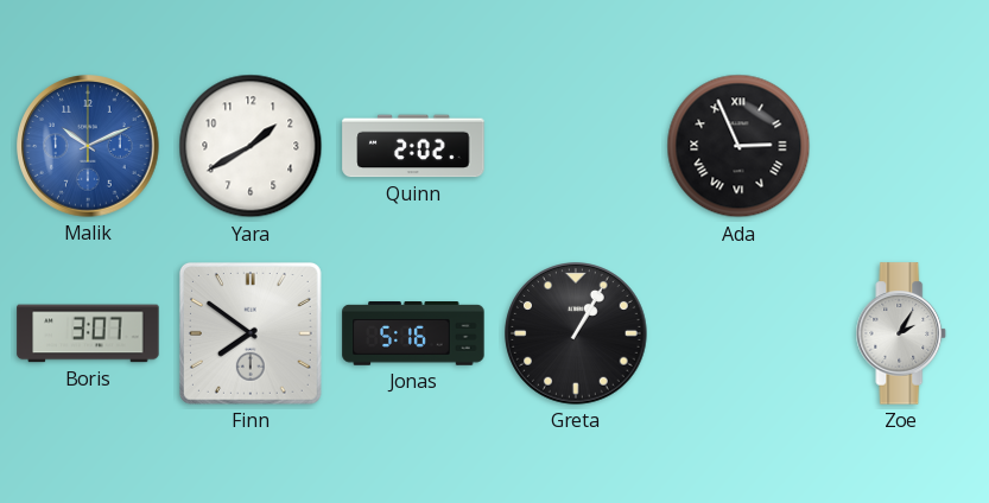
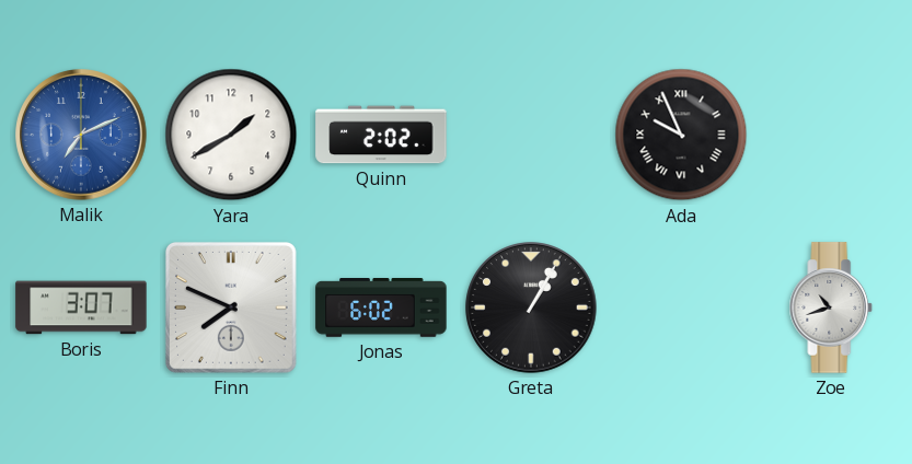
Malik: 10:11 -> 7:11 (81, 135)
Ada: 2:56 -> 9:56 (681, 135)
Finn: 7:51 -> 7:49 (231, 308)
Jonas: 5:16 -> 6:02 (381, 309)
Zoe: 2:05 -> 10:42 (831, 308)
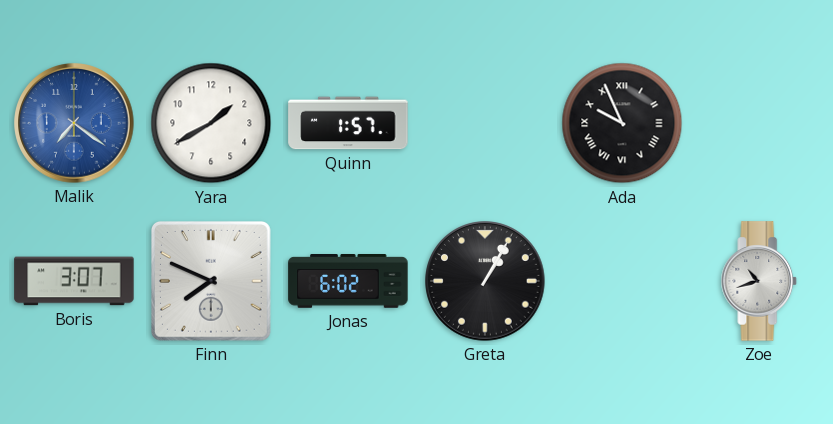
Malik: 7:11 -> 7:21 (74, 123)
Quinn: 2:02 -> 1:57 (348, 123)
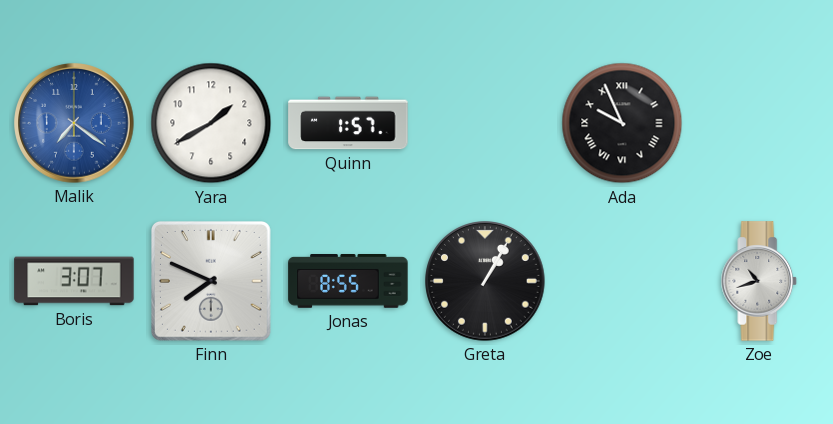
Jonas: 6:02 -> 8:55 (348, 282)
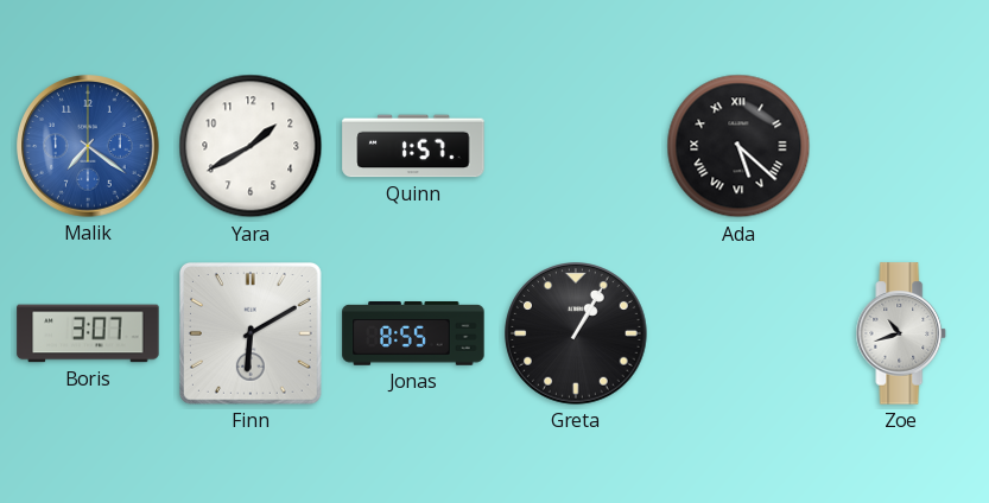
Ada: 9:56 -> 5:22 (738, 146)
Finn: 7:49 -> 6:10 (251, 333)
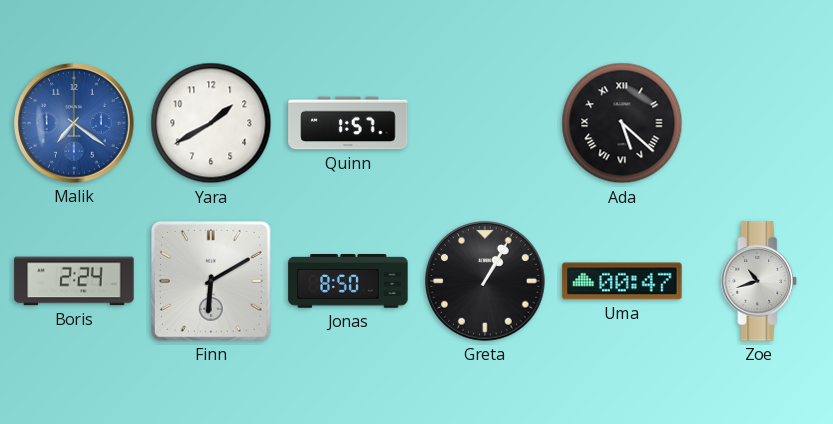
Boris: 3:07 -> 2:24 (74, 281)
Jonas: 8:55 -> 8:50 (348, 282)
Uma: none -> 00:47 (622, 281)
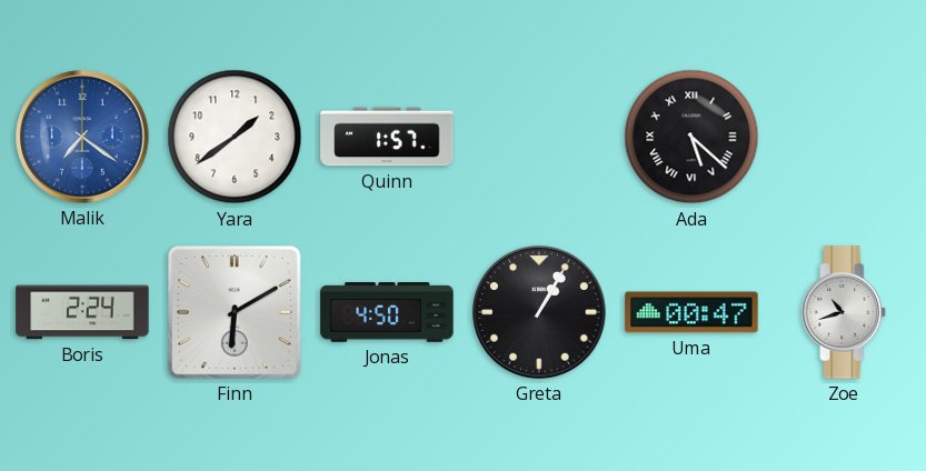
Yara: 1:40 -> 1:39 (235, 137)
Jonas: 8:50 -> 4:50 (387, 313)
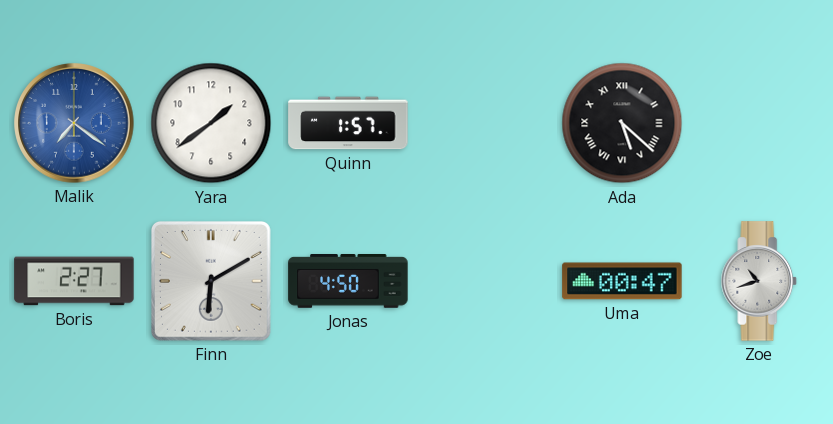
Boris: 2:24 -> 2:27 (74, 281)
Greta: 1:05 -> none (539, 312)
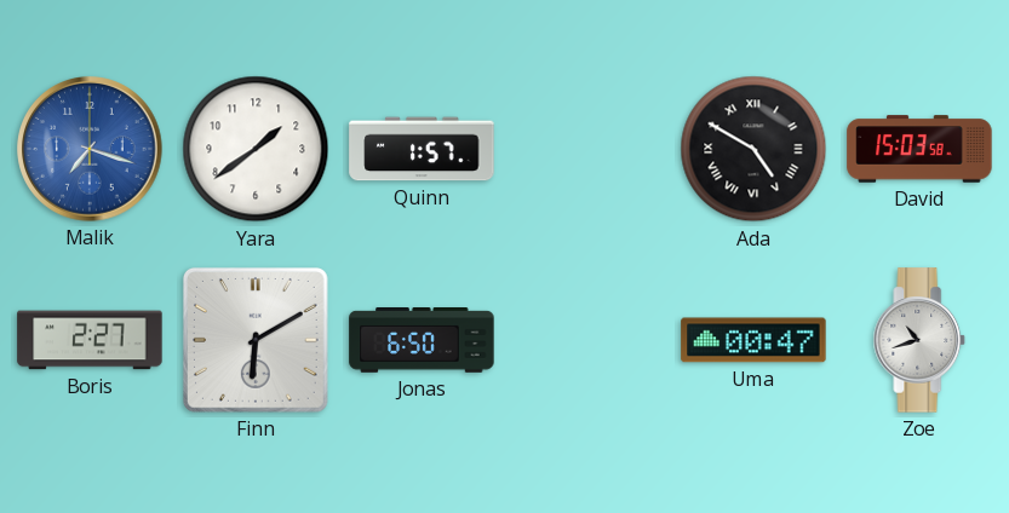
Malik: 7:21 -> 7:18 (90, 149)
Ada: 5:22 -> 4:50 (753, 149)
David: none -> 15:03 (919, 149)
Jonas: 4:50 -> 6:50 (422, 341)
